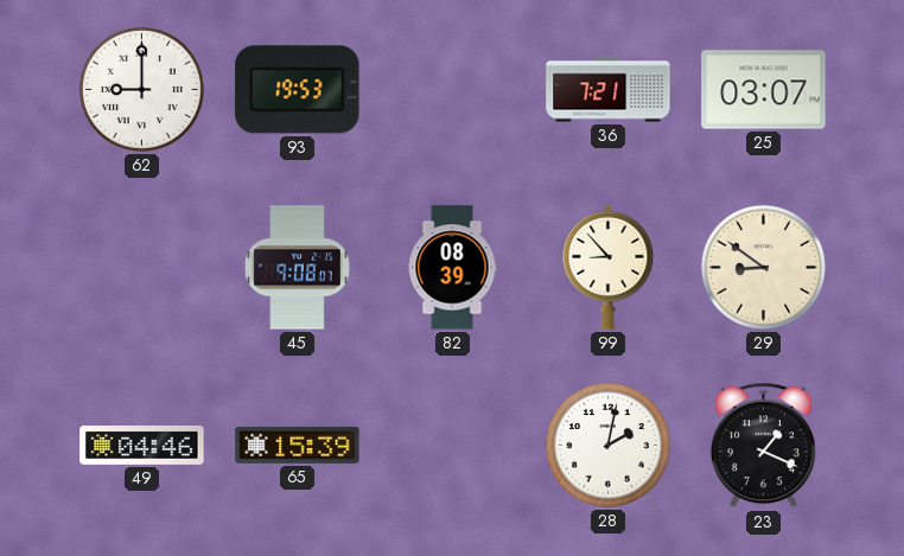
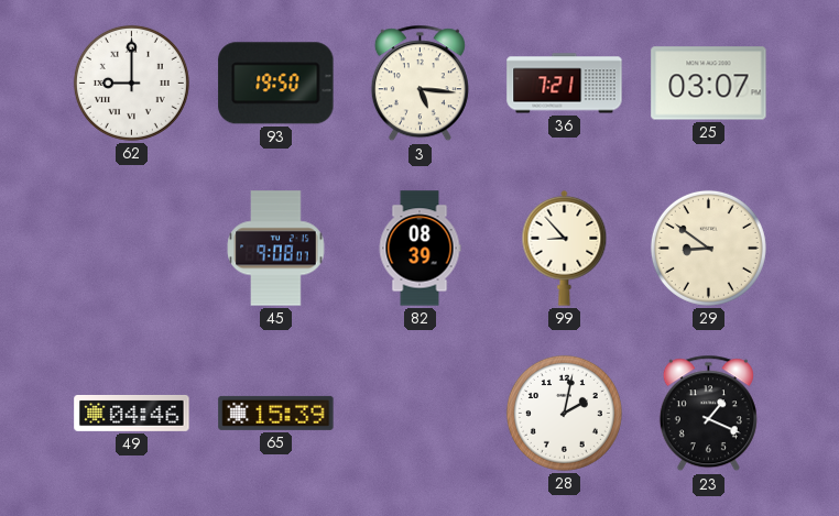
93: 19:53 -> 19:50 (276, 84)
3: none -> 5:16 (419, 84)
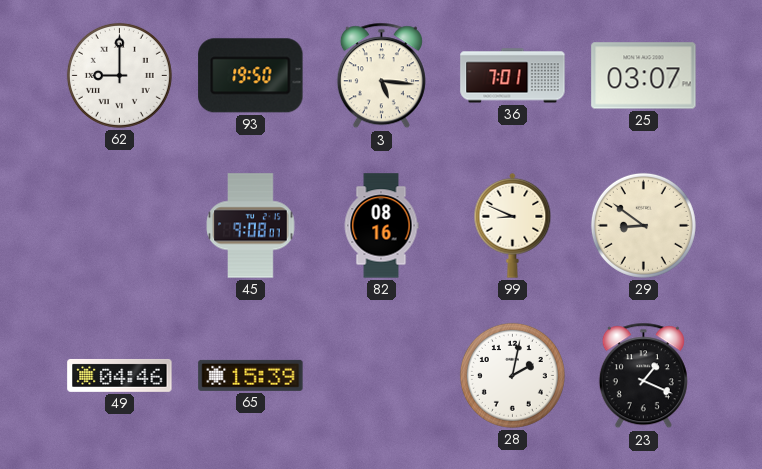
36: 7:21 -> 7:01 (513, 76)
82: 08:39 -> 08:16 (381, 226)
99: 8:53 -> 8:49 (513, 225)
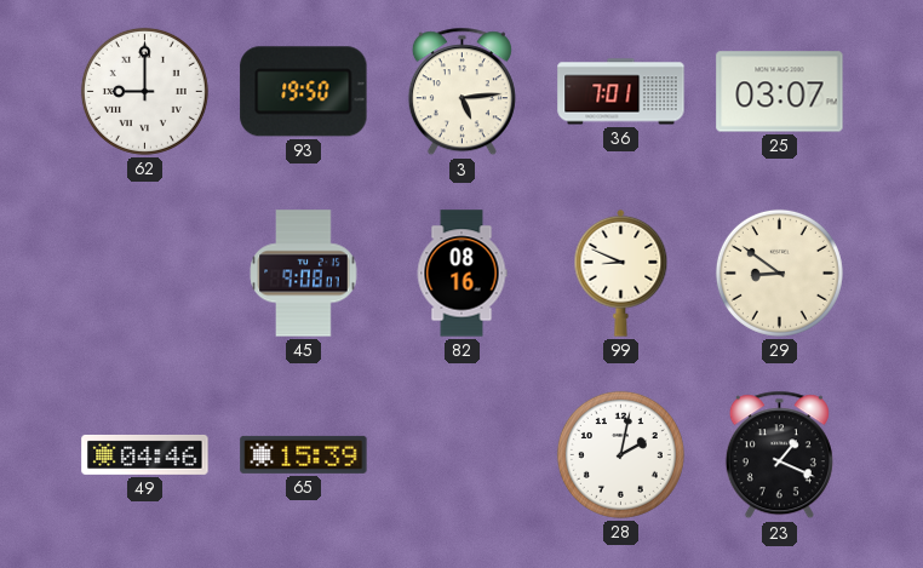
3: 5:16 -> 5:14 (461, 92)
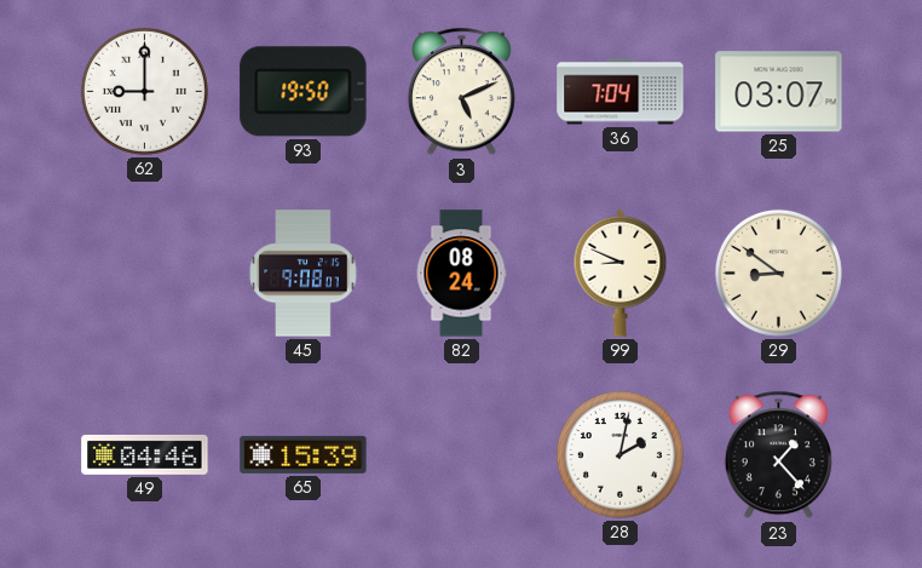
3: 5:14 -> 5:11 (461, 92)
36: 7:01 -> 7:04 (621, 92)
82: 08:16 -> 08:24 (461, 274)
23: 1:19 -> 1:23 (778, 455)
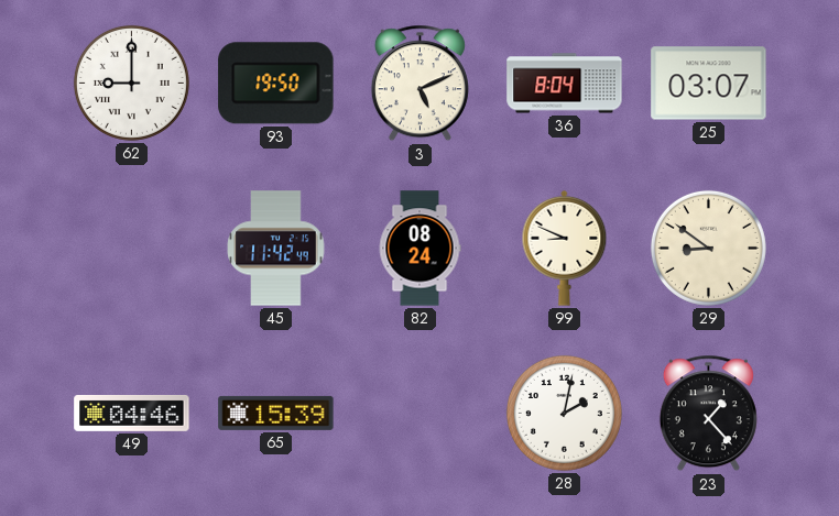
36: 7:04 -> 8:04 (565, 84)
45: 9:08 -> 11:42 (276, 249)
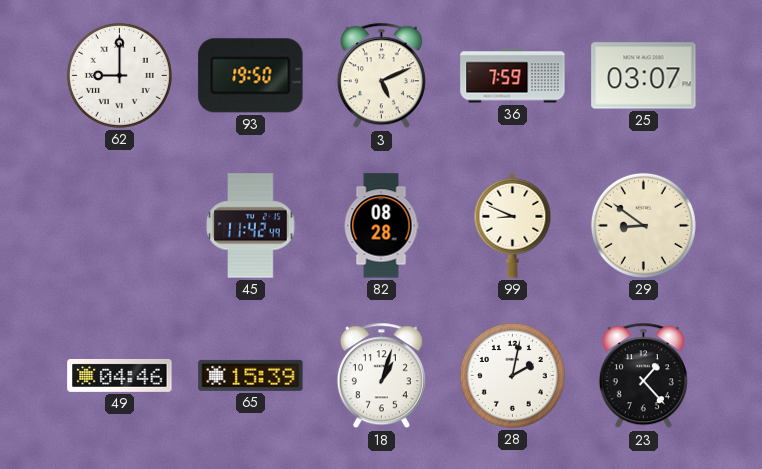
36: 8:04 -> 7:59 (513, 76)
82: 08:24 -> 08:28 (381, 226)
18: none -> 1:03 (381, 376)
